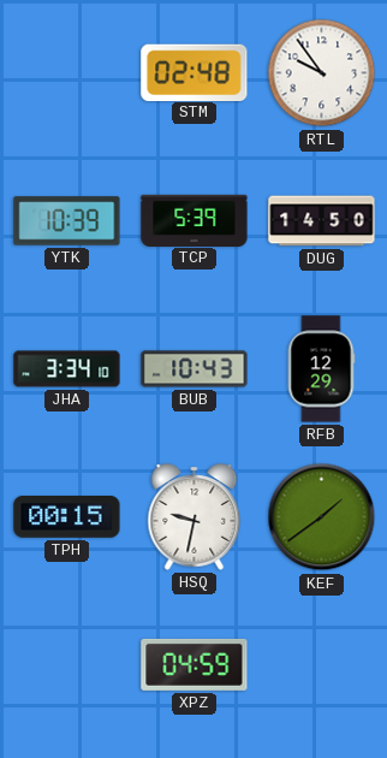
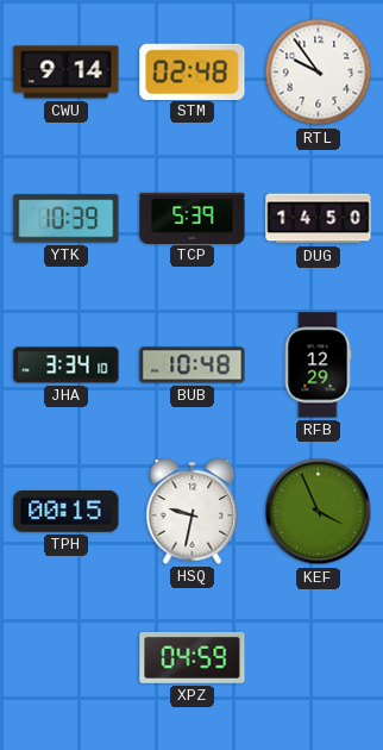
CWU: none -> 9:14 (67, 73)
BUB: 10:43 -> 10:48 (193, 365)
KEF: 1:39 -> 3:56 (319, 512)
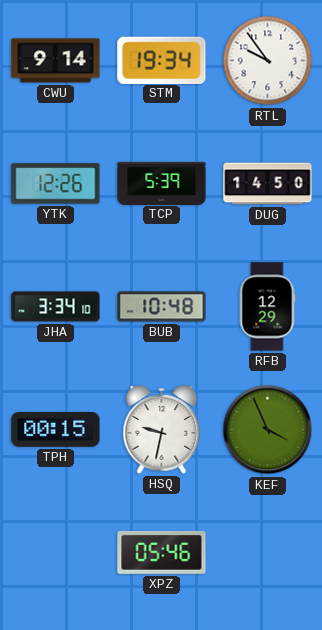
STM: 02:48 -> 19:34 (162, 60)
YTK: 10:39 -> 12:26 (56, 184)
XPZ: 04:59 -> 05:46 (162, 552)
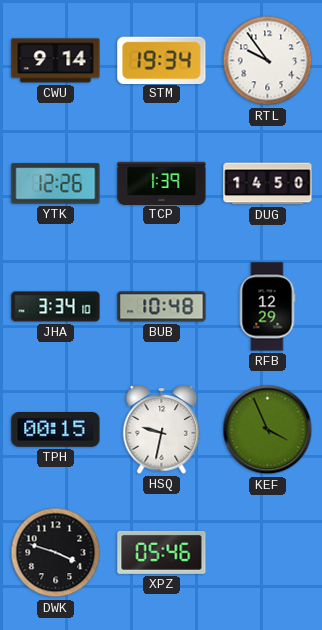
TCP: 5:39 -> 1:39 (162, 183)
DWK: none -> 3:48 (56, 553)
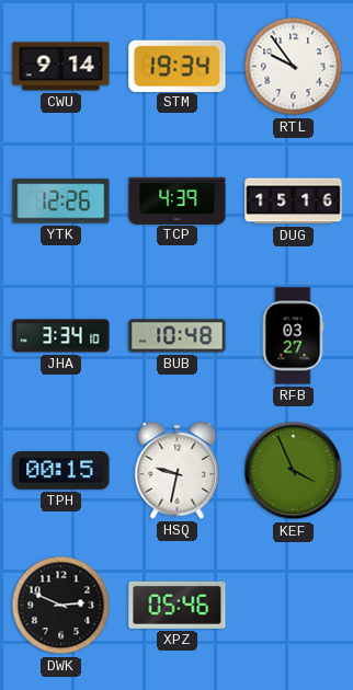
TCP: 1:39 -> 4:39 (178, 200)
DUG: 14:50 -> 15:16 (294, 202)
RFB: 12:29 -> 03:27 (293, 336)
DWK: 3:48 -> 2:49 (61, 606)
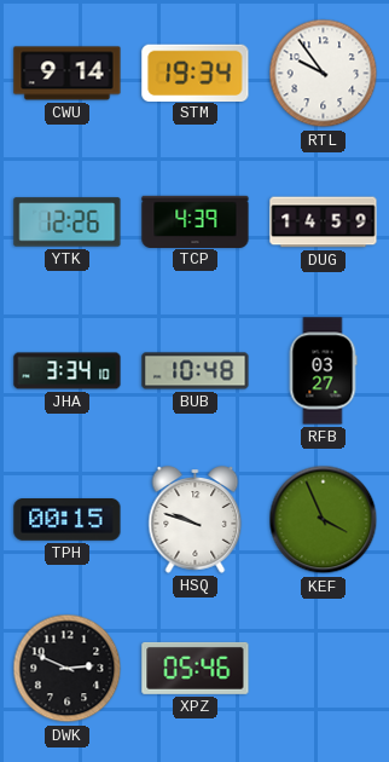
DUG: 15:16 -> 14:59 (324, 223)
HSQ: 9:32 -> 9:48 (196, 520)
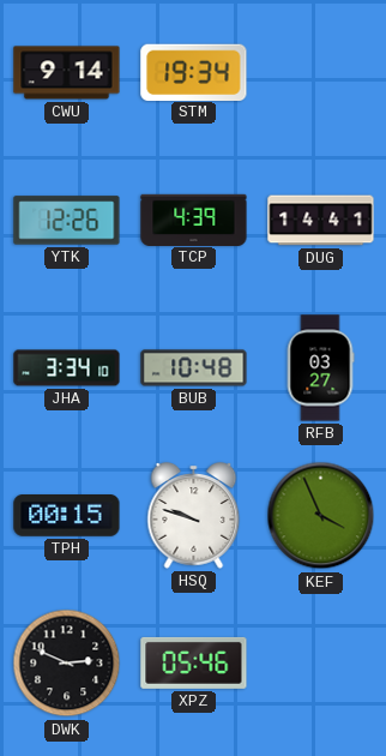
RTL: 9:54 -> none (324, 74)
DUG: 14:59 -> 14:41 (321, 221)
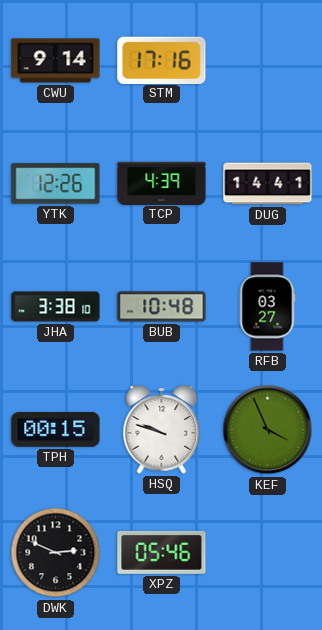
STM: 19:34 -> 17:16 (162, 60)
JHA: 3:34 -> 3:38 (56, 307)
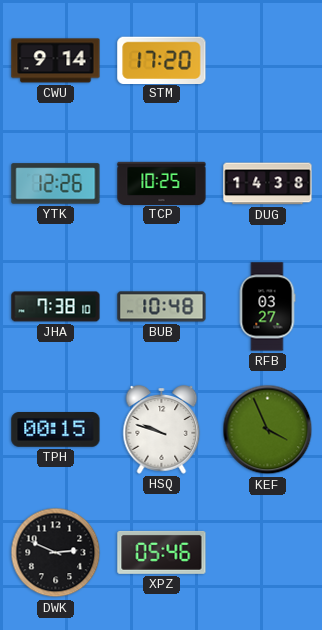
STM: 17:16 -> 17:20 (162, 60)
TCP: 4:39 -> 10:25 (162, 183)
DUG: 14:41 -> 14:38 (268, 184)
JHA: 3:38 -> 7:38 (56, 307)
